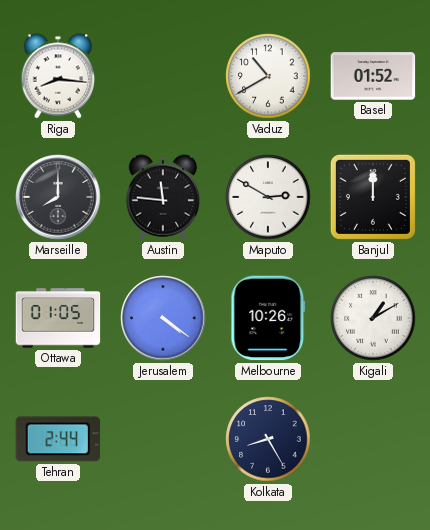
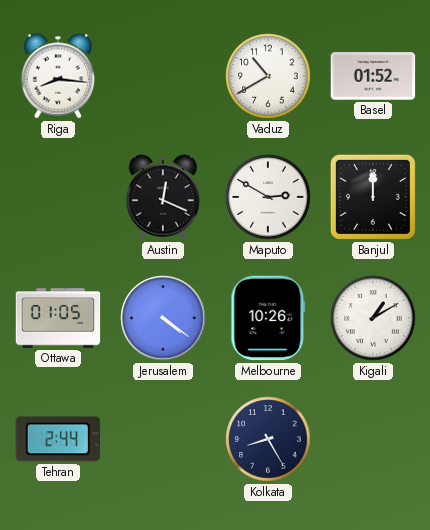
Marseille: 8:00 -> none (58, 197)
Austin: 11:46 -> 12:19 (163, 197)
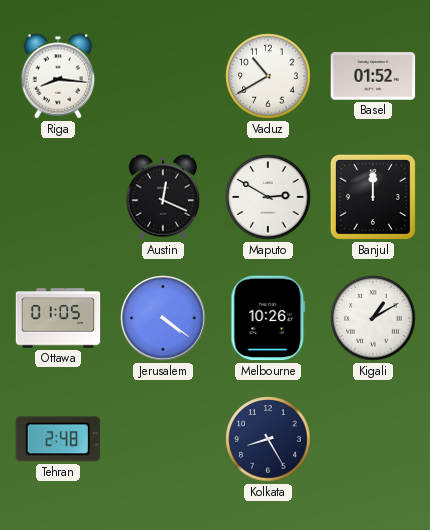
Tehran: 2:44 -> 2:48 (58, 439)
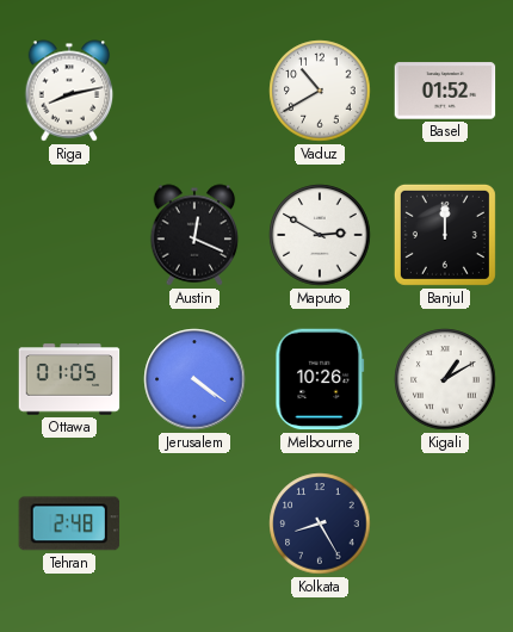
Riga: 8:16 -> 8:13 (69, 91)
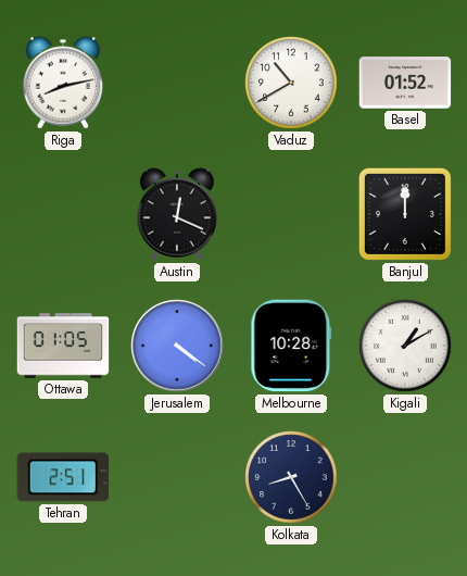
Maputo: 2:50 -> none (320, 235)
Melbourne: 10:26 -> 10:28 (291, 346)
Tehran: 2:48 -> 2:51 (63, 477)
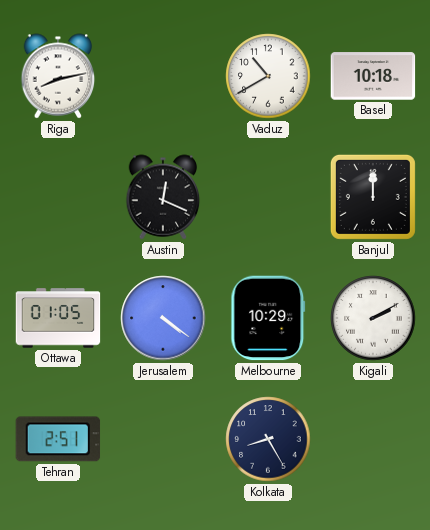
Basel: 01:52 -> 10:18 (373, 76)
Melbourne: 10:28 -> 10:29 (268, 318)
Kigali: 1:10 -> 2:10 (373, 318)
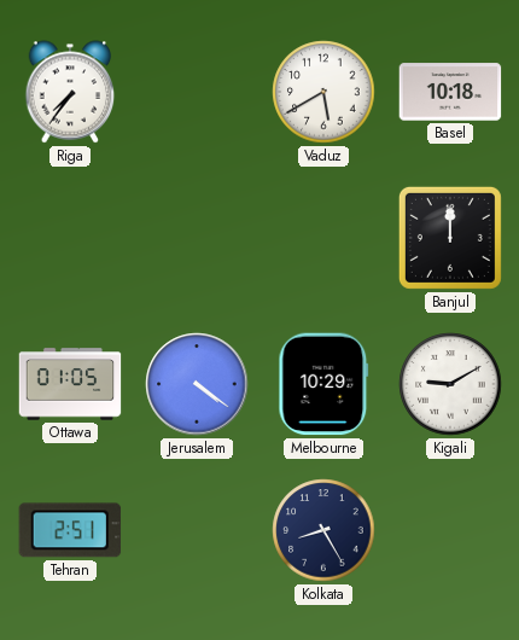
Riga: 8:13 -> 7:36 (70, 92)
Vaduz: 10:40 -> 5:40 (323, 92)
Austin: 12:19 -> none (163, 197)
Kigali: 2:10 -> 9:10 (450, 384)
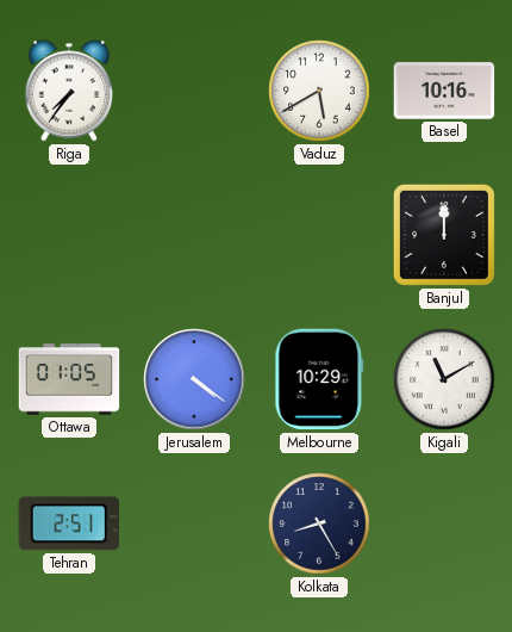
Basel: 10:18 -> 10:16 (444, 91)
Kigali: 9:10 -> 11:10 (444, 379)
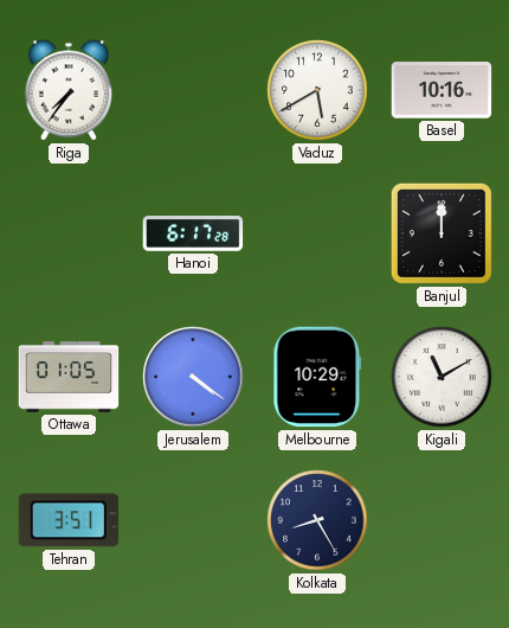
Hanoi: none -> 6:17 (193, 235)
Tehran: 2:51 -> 3:51 (69, 520)
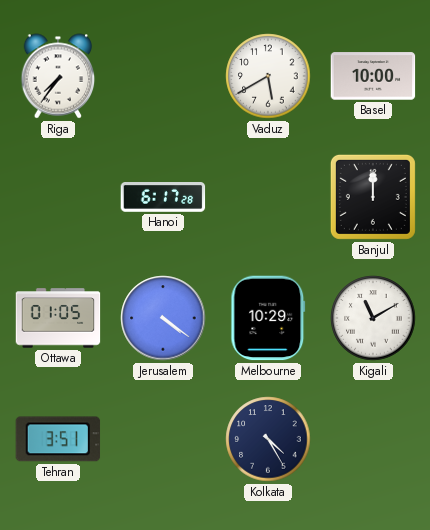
Basel: 10:16 -> 10:00 (373, 76)
Kolkata: 8:25 -> 4:25 (268, 439)
